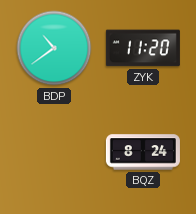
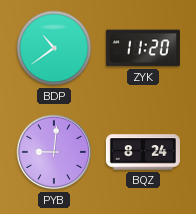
PYB: none -> 9:01 (54, 152)
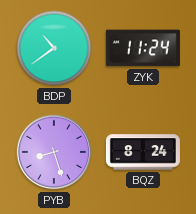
ZYK: 11:20 -> 11:24 (143, 48)
PYB: 9:01 -> 8:27 (54, 152)
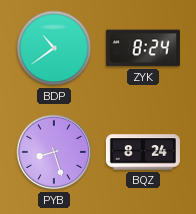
ZYK: 11:24 -> 8:24 (143, 48)
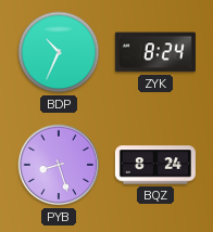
BDP: 10:39 -> 10:34 (59, 52)
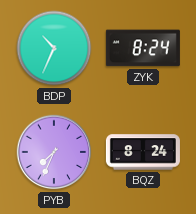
PYB: 8:27 -> 7:34 (54, 152)
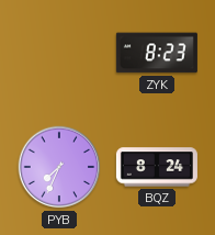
BDP: 10:34 -> none (54, 48)
ZYK: 8:24 -> 8:23 (157, 53)
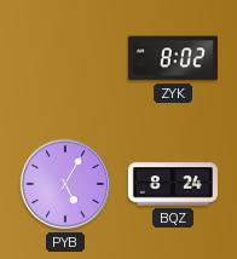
ZYK: 8:23 -> 8:02 (173, 58)
PYB: 7:34 -> 5:05 (65, 184)
